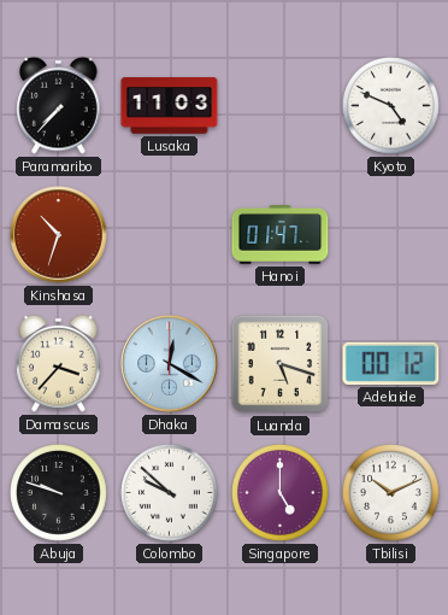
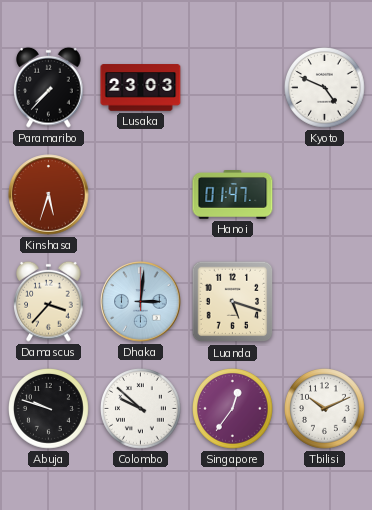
Lusaka: 11:03 -> 23:03 (141, 88)
Kinshasa: 10:33 -> 5:33 (49, 195)
Dhaka: 12:20 -> 3:01 (141, 302)
Adelaide: 00:12 -> none (391, 363)
Singapore: 5:00 -> 12:36 (233, 409)
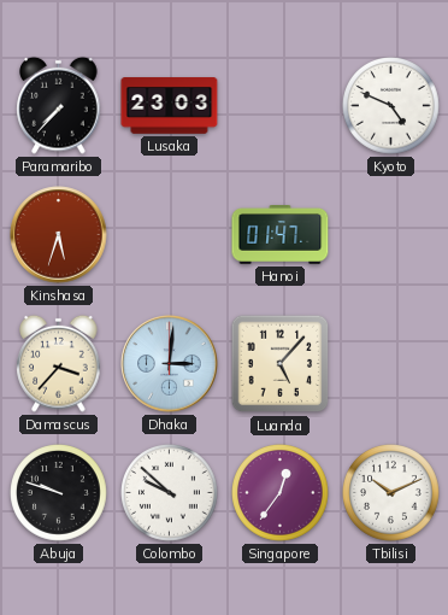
Luanda: 5:18 -> 5:07 (281, 364)
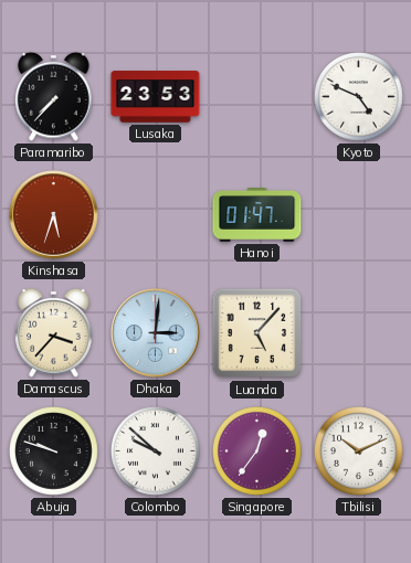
Lusaka: 23:03 -> 23:53 (156, 97)
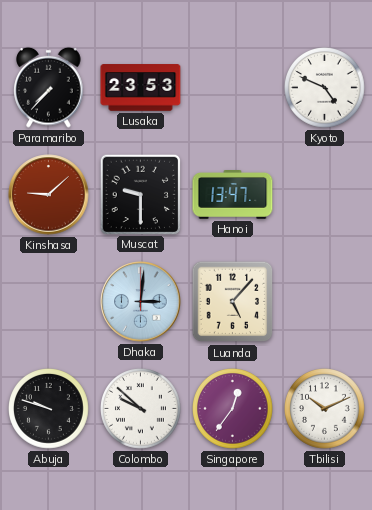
Kinshasa: 5:33 -> 9:08 (49, 195)
Muscat: none -> 9:30 (140, 194)
Hanoi: 01:47 -> 13:47 (233, 195)
Damascus: 3:37 -> none (54, 332)
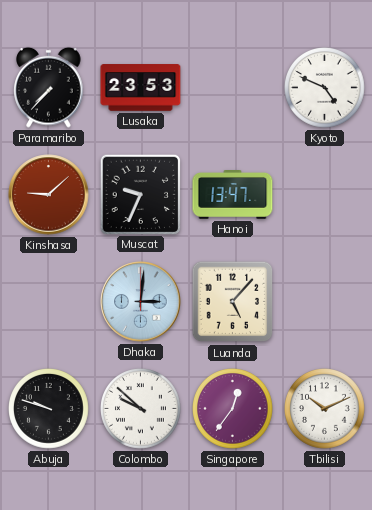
Muscat: 9:30 -> 9:34 (140, 194)
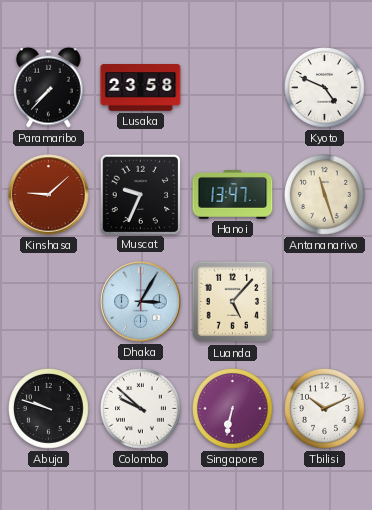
Lusaka: 23:53 -> 23:58 (141, 88)
Antananarivo: none -> 11:27 (325, 195)
Dhaka: 3:01 -> 3:05 (141, 302)
Singapore: 12:36 -> 6:32 (233, 409)
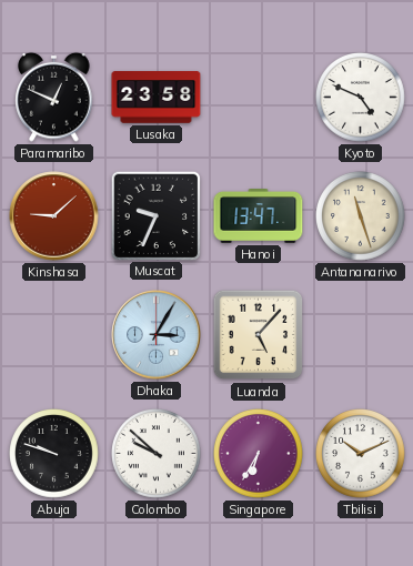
Paramaribo: 7:37 -> 12:49 (54, 97)
Singapore: 6:32 -> 6:35 (259, 454)
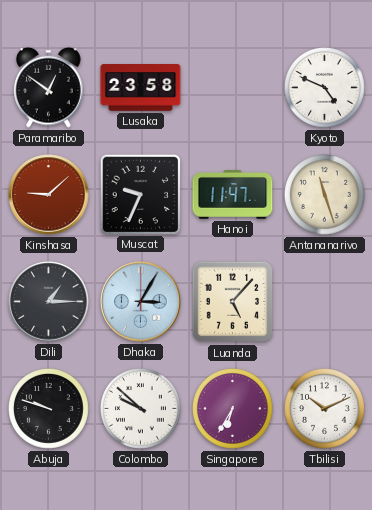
Paramaribo: 12:49 -> 12:51 (49, 87)
Hanoi: 13:47 -> 11:47 (233, 195)
Dili: none -> 1:15 (49, 302)
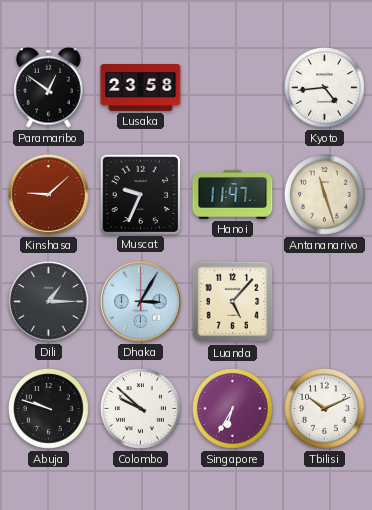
Kyoto: 4:49 -> 4:44 (325, 88)
